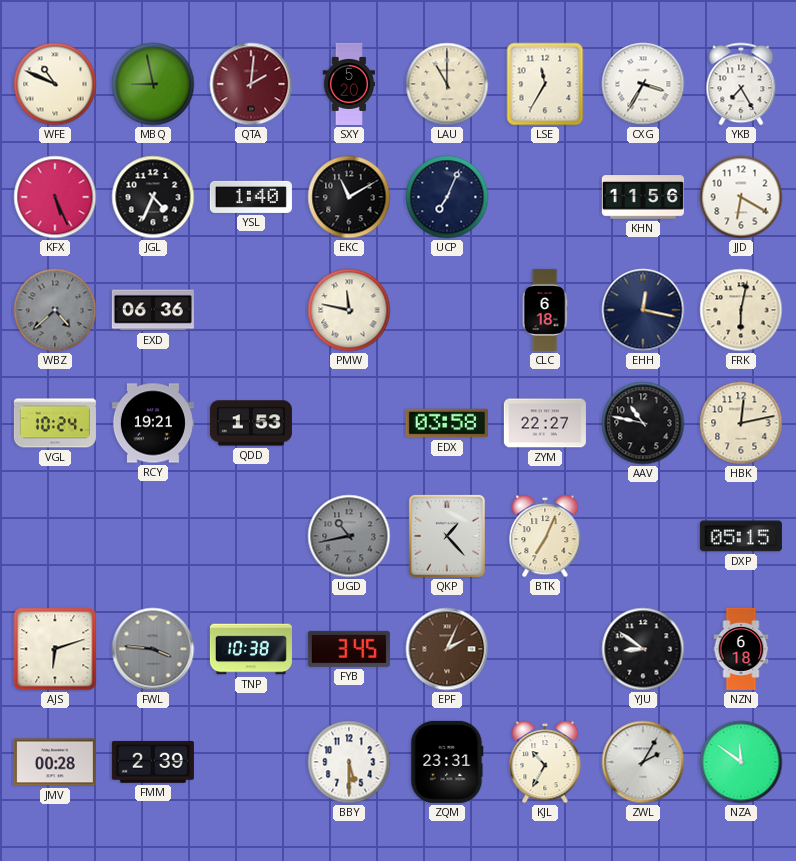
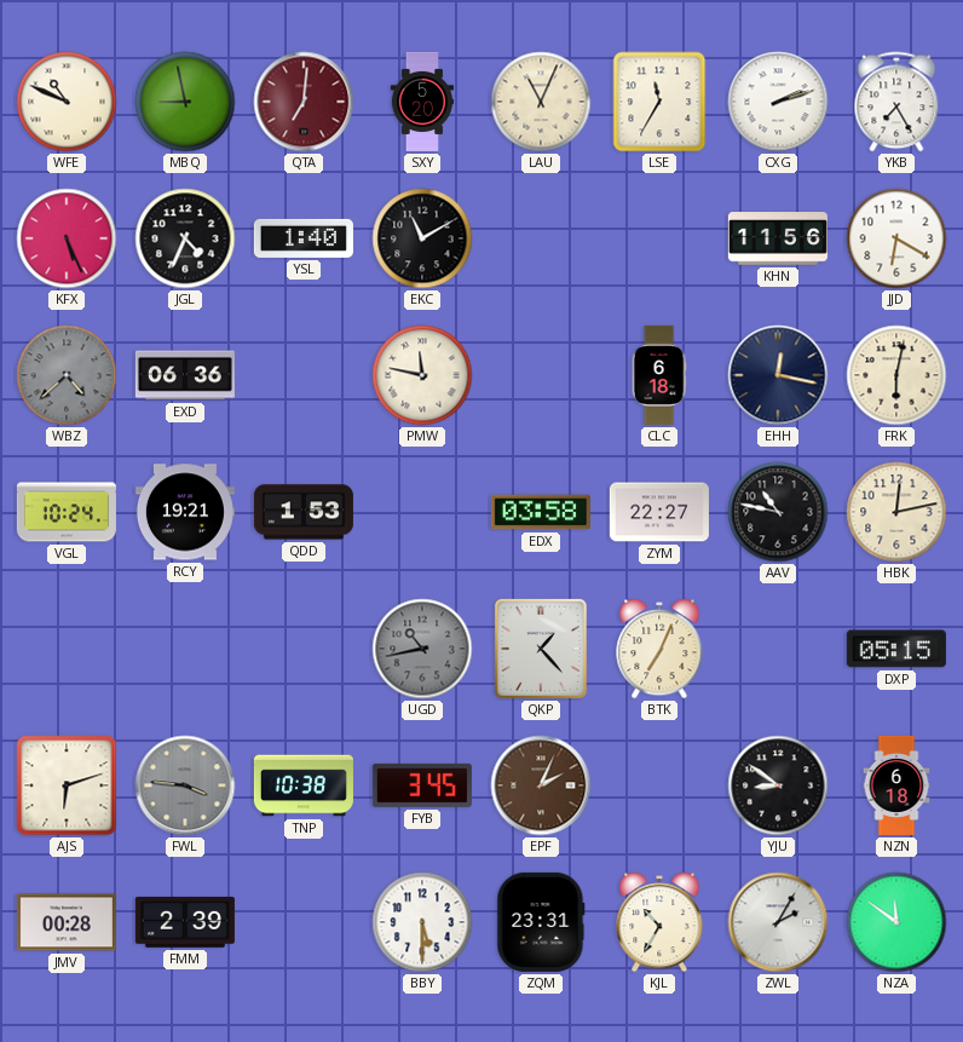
QTA: 2:01 -> 7:01 (304, 102)
LAU: 11:00 -> 11:04 (541, 102)
CXG: 3:35 -> 2:12 (778, 102)
UCP: 7:04 -> none (447, 197)
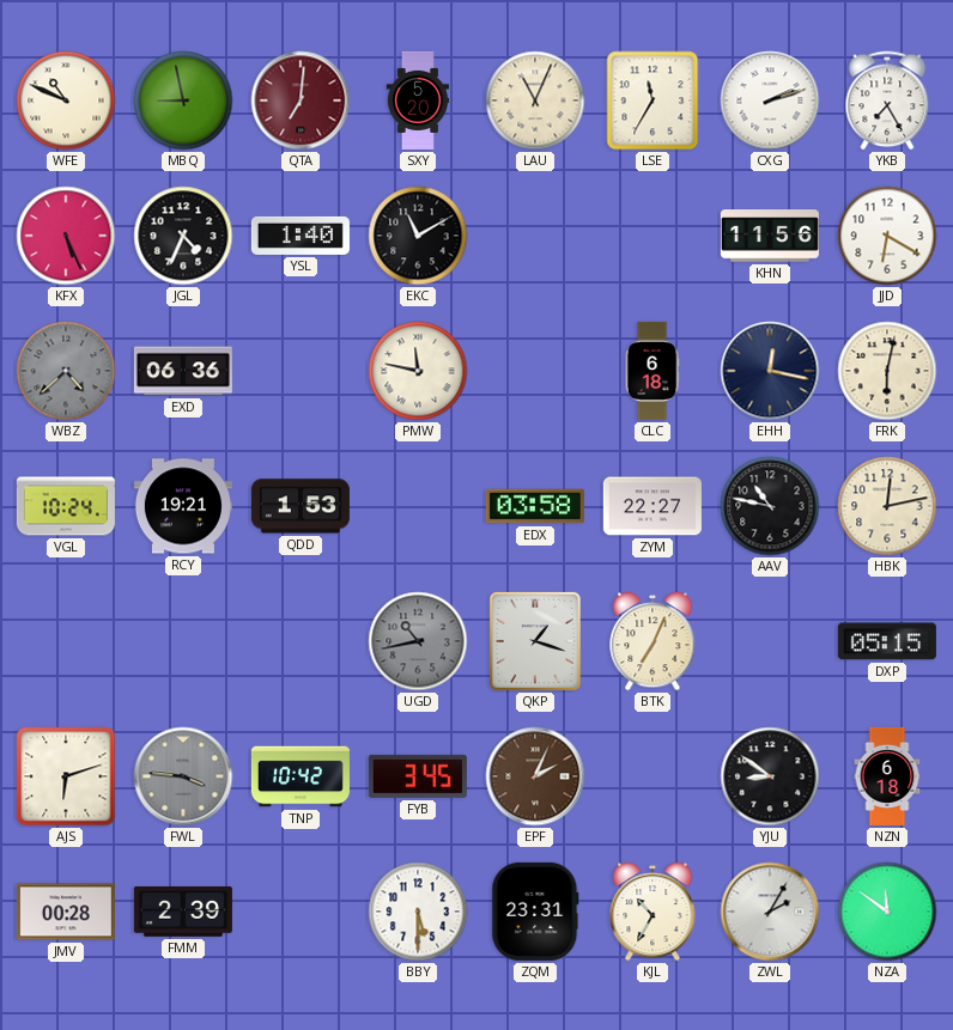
QKP: 1:23 -> 1:18 (535, 641)
TNP: 10:38 -> 10:42 (301, 776)
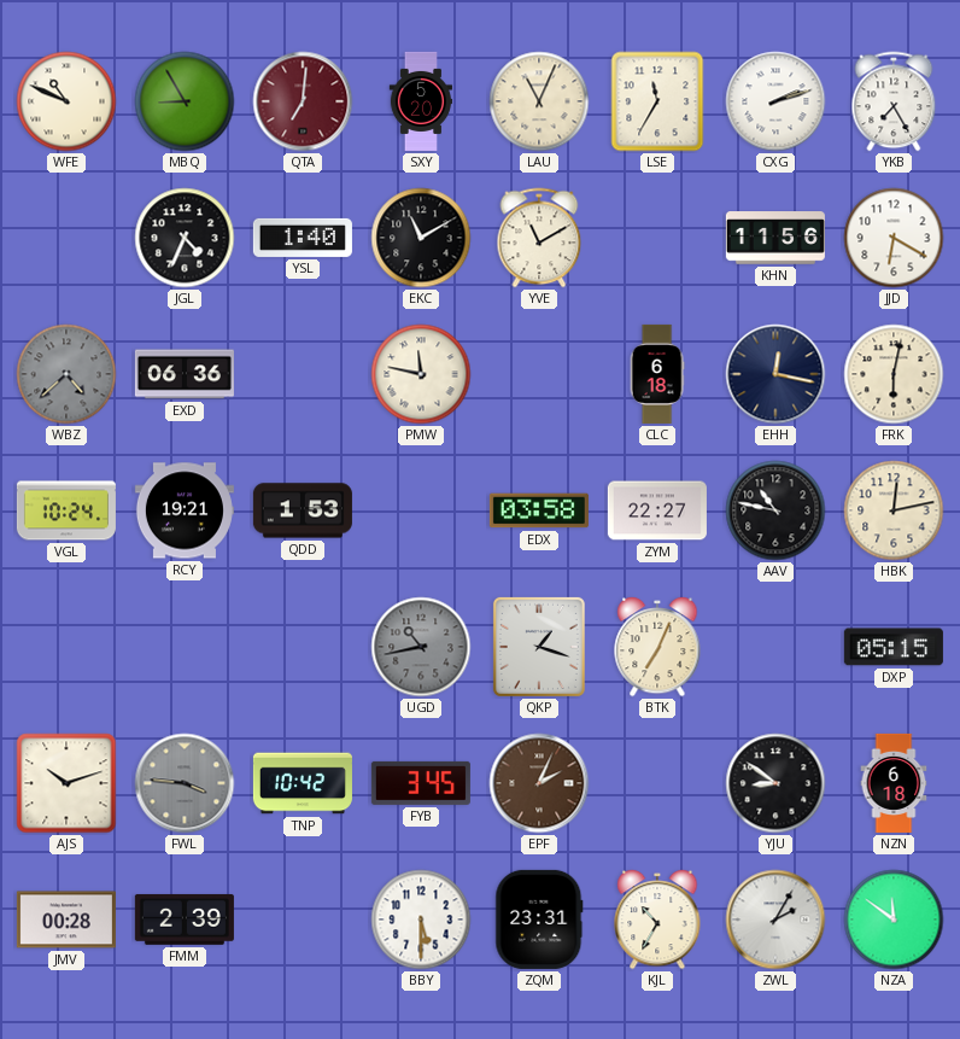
MBQ: 8:58 -> 8:55 (185, 101)
KFX: 5:26 -> none (66, 236)
YVE: none -> 11:10 (539, 238)
AJS: 6:12 -> 10:12 (66, 783)
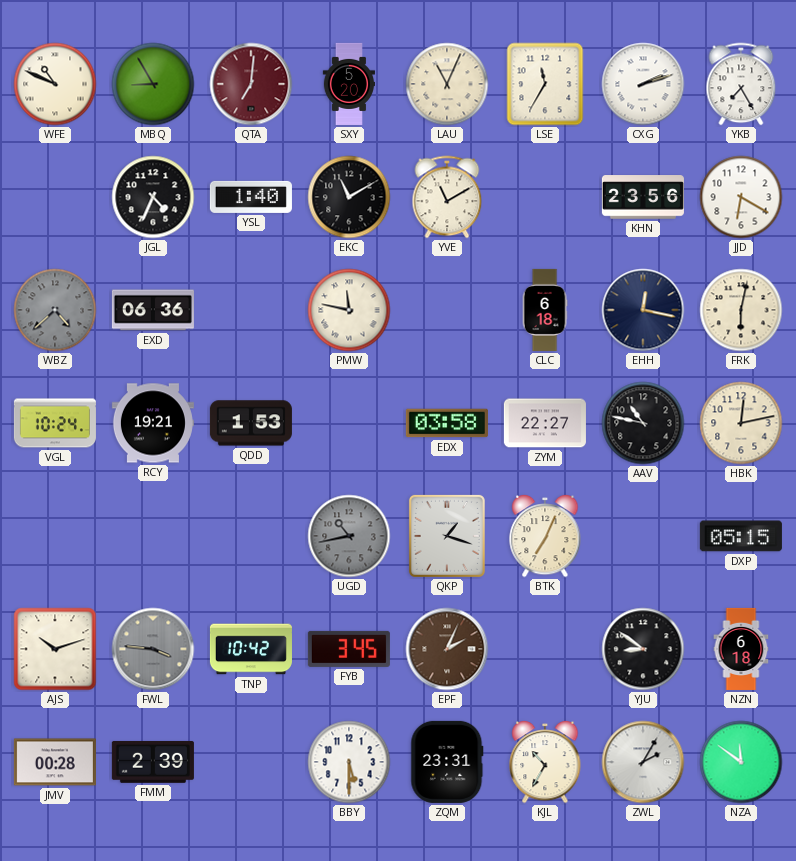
KHN: 11:56 -> 23:56 (643, 197)
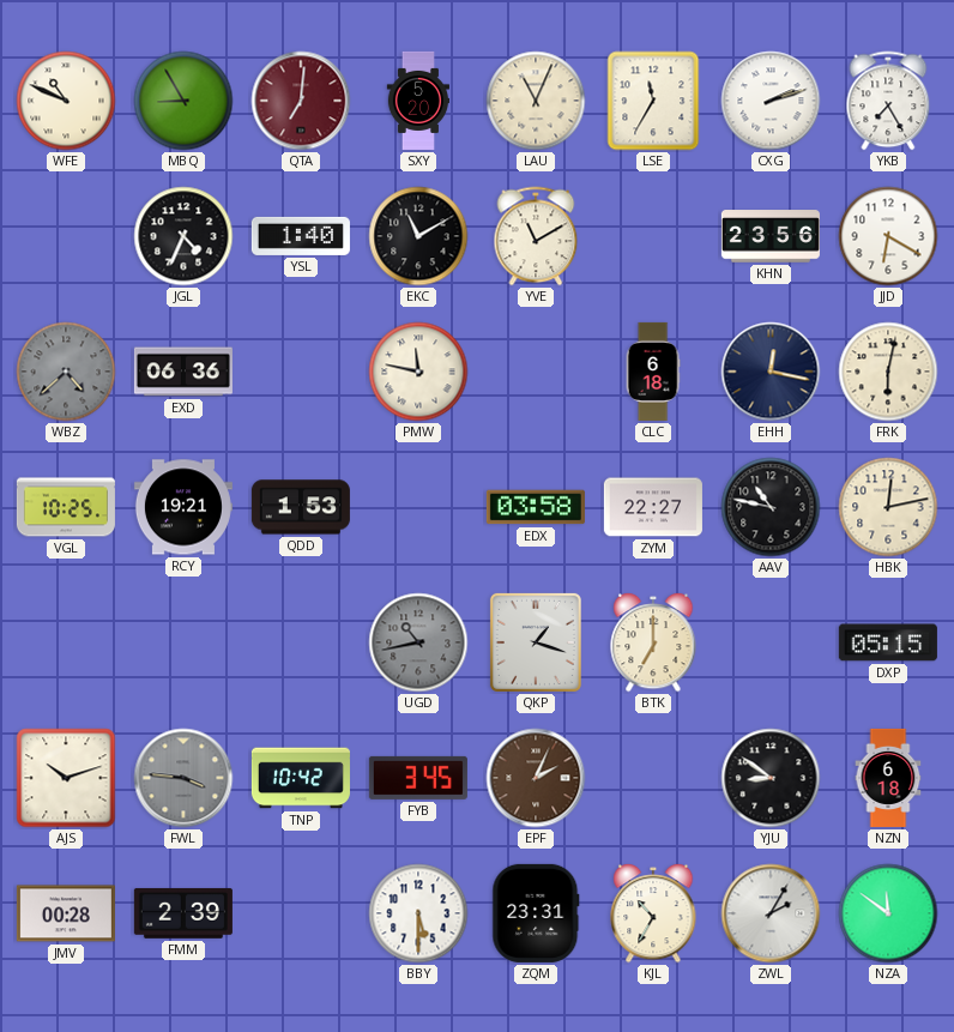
VGL: 10:24 -> 10:25 (66, 507)
BTK: 7:04 -> 7:00 (653, 642)
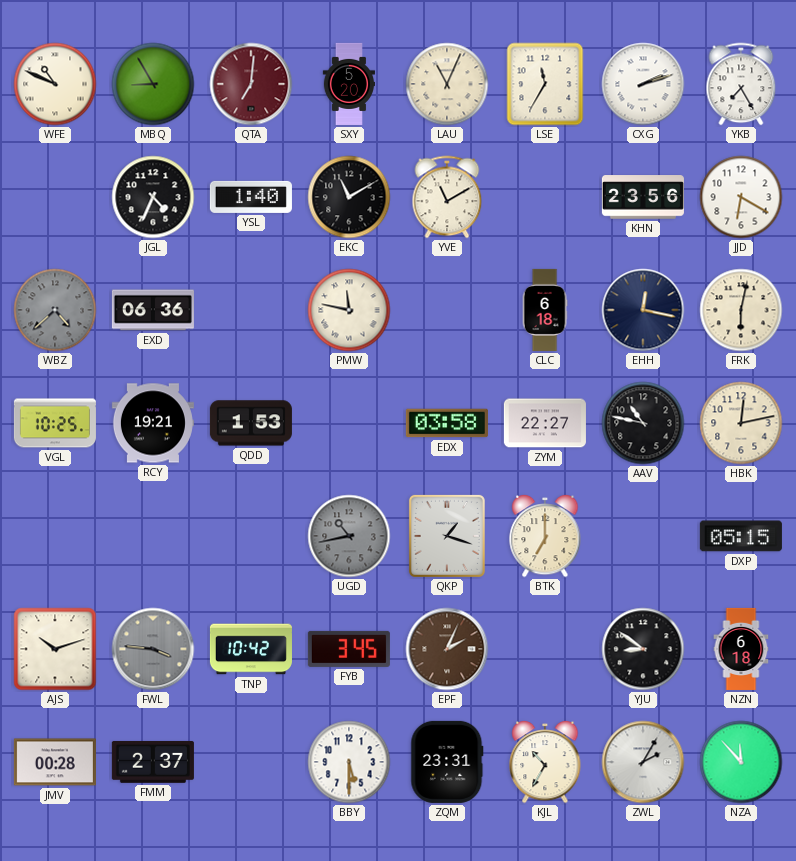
FMM: 2:39 -> 2:37 (153, 762)
NZA: 11:51 -> 11:53 (741, 762)
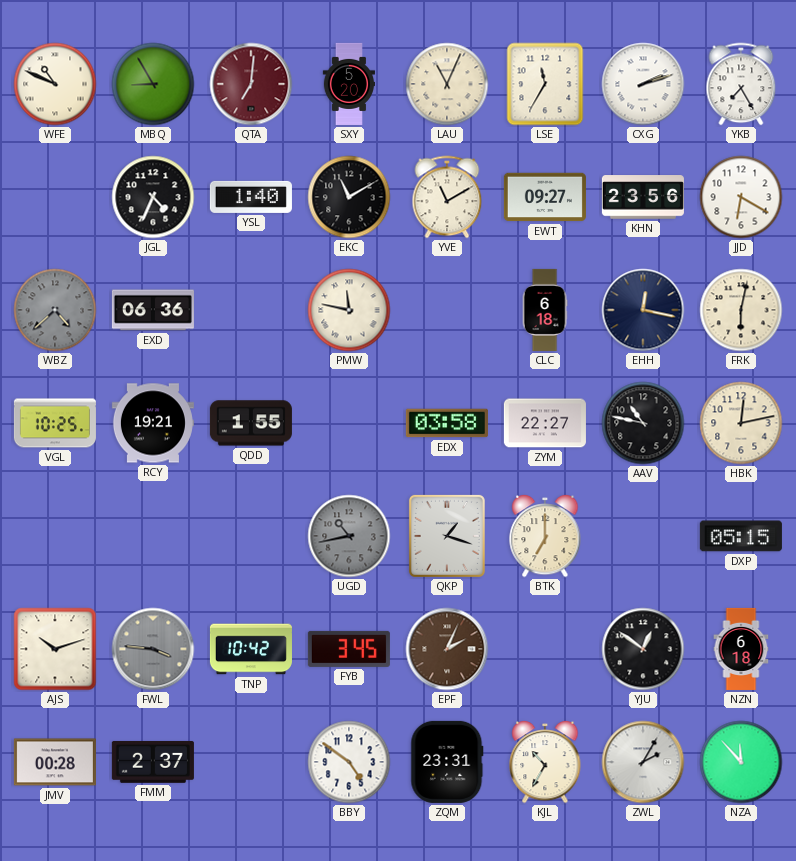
EWT: none -> 09:27 (545, 197)
QDD: 1:53 -> 1:55 (251, 423)
YJU: 8:51 -> 12:51 (643, 649)
BBY: 5:30 -> 4:51 (349, 762)
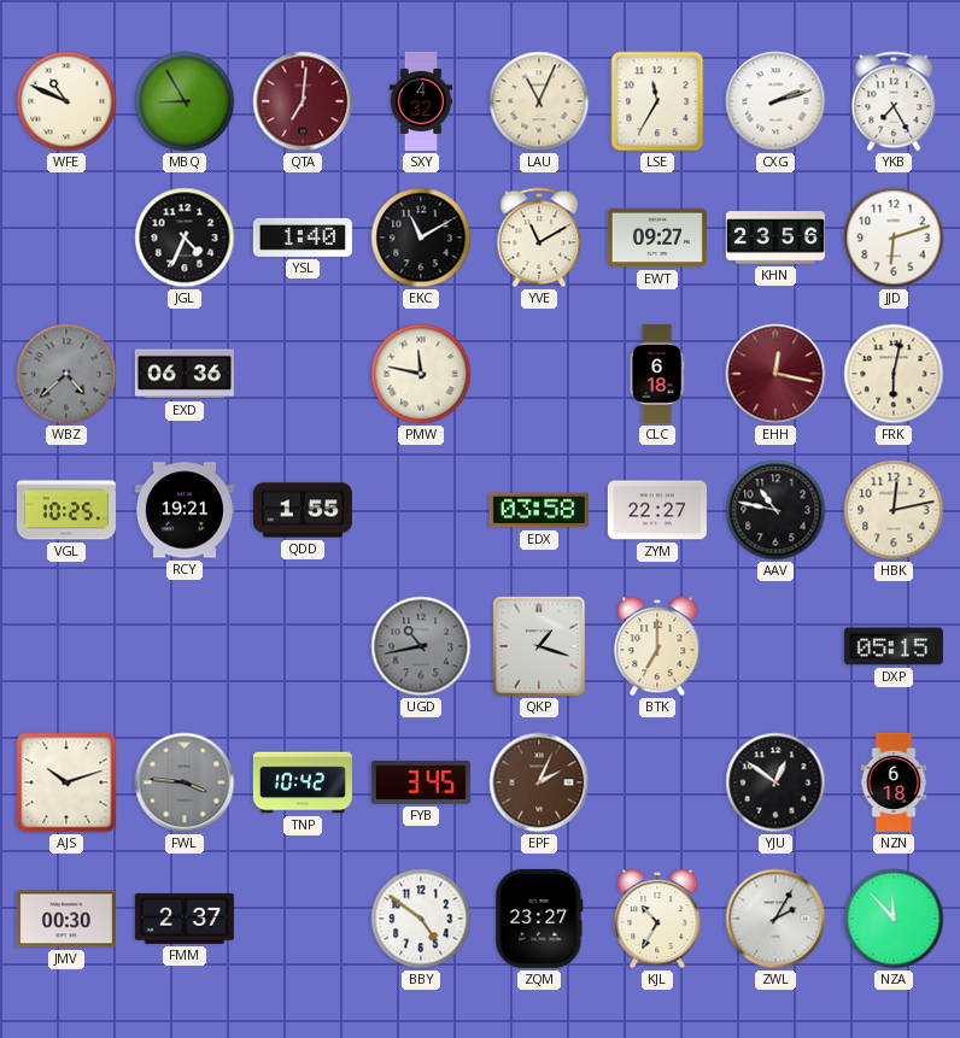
SXY: 5:20 -> 4:32 (420, 101)
JJD: 6:20 -> 6:12 (894, 237)
EHH dial: navy -> burgundy (775, 374)
JMV: 00:28 -> 00:30 (66, 919)
ZQM: 23:31 -> 23:27 (539, 919)
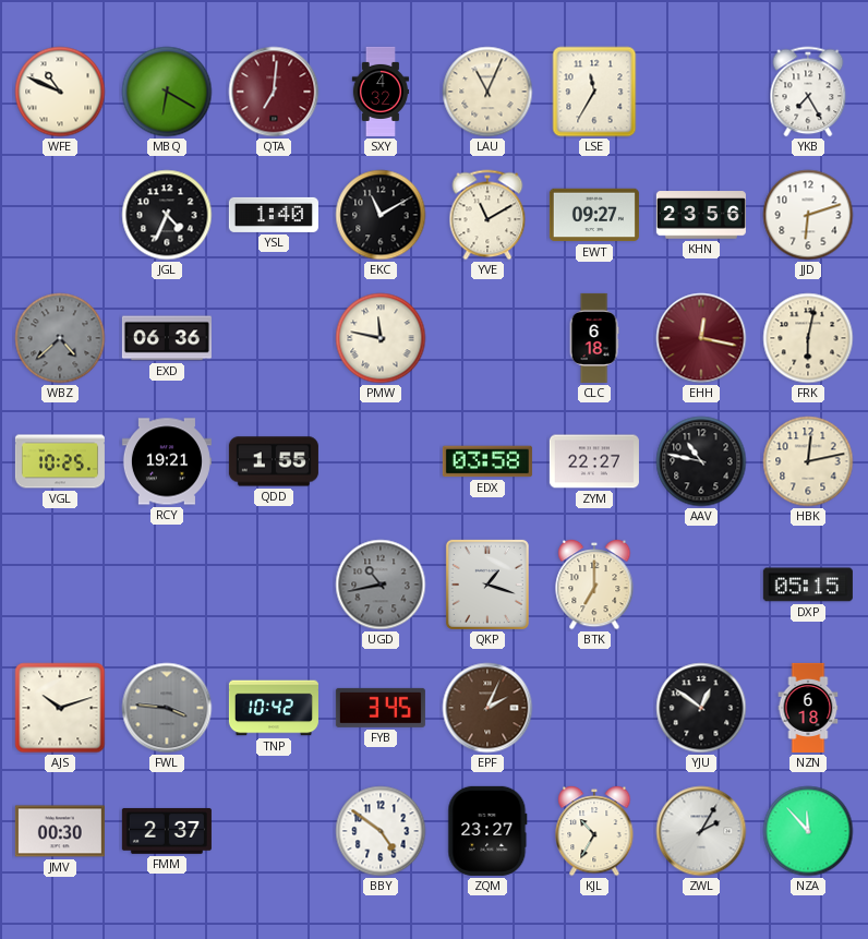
MBQ: 8:55 -> 6:20 (167, 92)
CXG: 2:12 -> none (775, 101)
